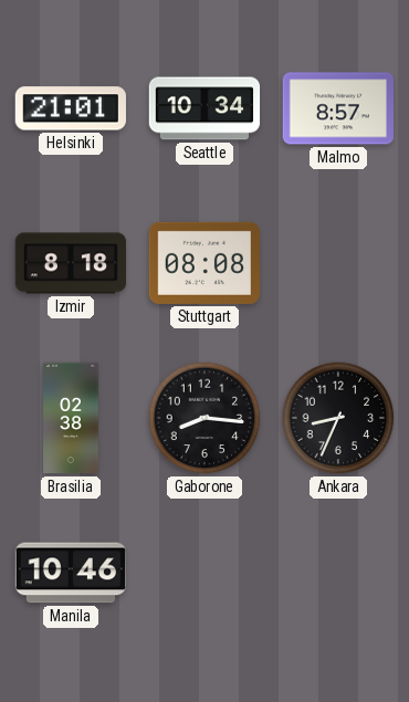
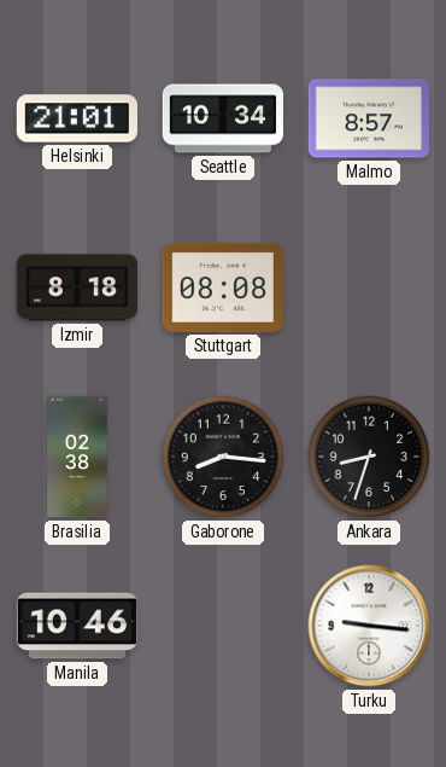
Ankara: 8:34 -> 8:33 (369, 457)
Turku: none -> 9:16 (369, 626)
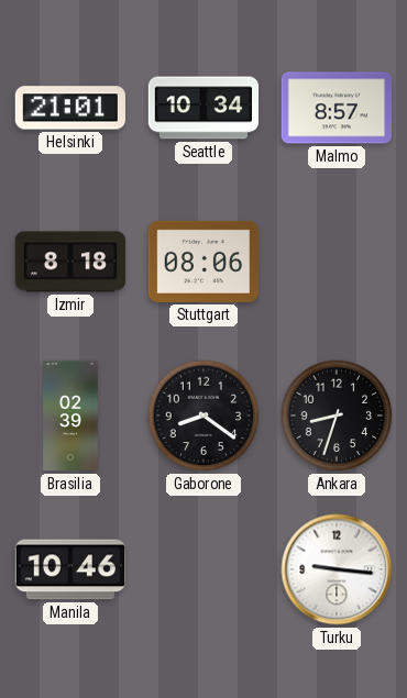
Stuttgart: 08:08 -> 08:06 (202, 262)
Brasilia: 02:38 -> 02:39 (70, 416)
Gaborone: 8:16 -> 8:21 (204, 416)
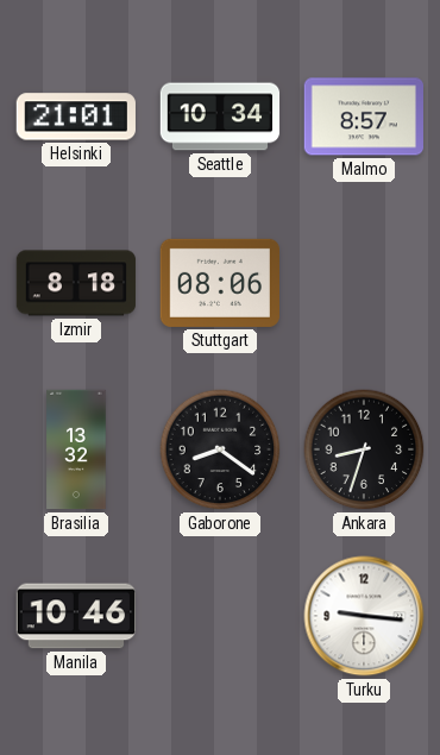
Brasilia: 02:39 -> 13:32 (76, 449)
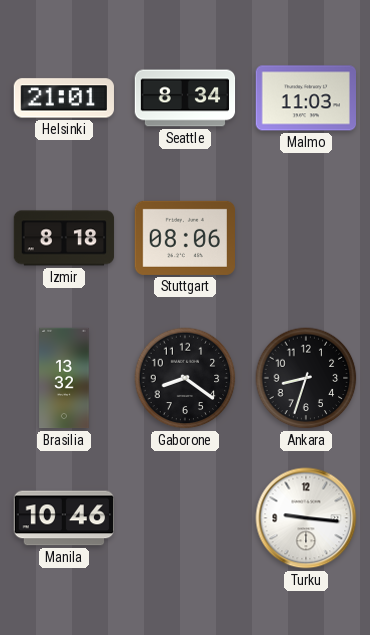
Seattle: 10:34 -> 8:34 (185, 98)
Malmo: 8:57 -> 11:03 (305, 98)
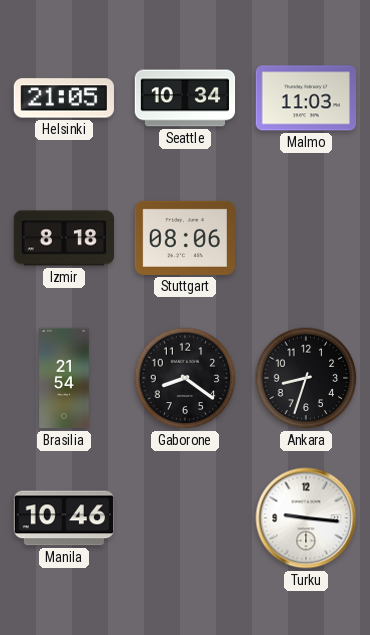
Helsinki: 21:01 -> 21:05 (64, 98)
Seattle: 8:34 -> 10:34 (185, 98)
Brasilia: 13:32 -> 21:54 (64, 378)
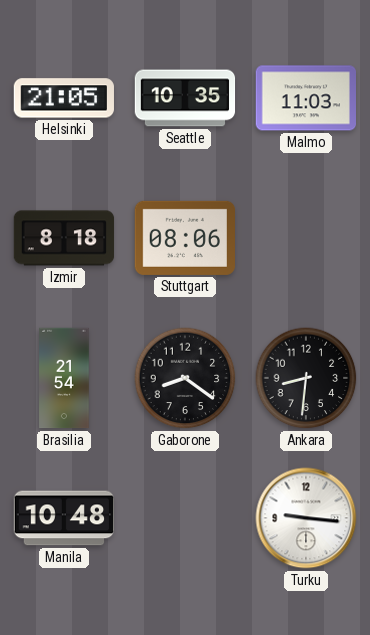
Seattle: 10:34 -> 10:35 (185, 98)
Ankara: 8:33 -> 8:31 (306, 378)
Manila: 10:46 -> 10:48 (64, 518)
